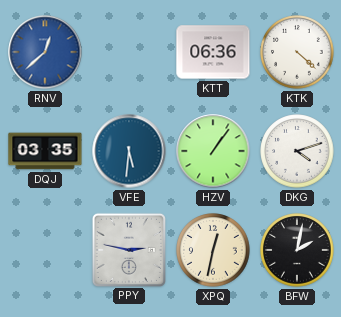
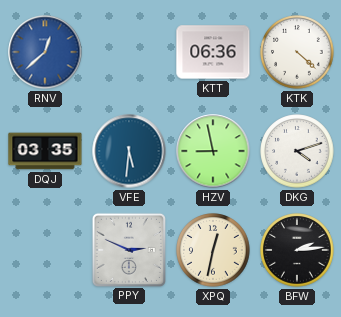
HZV: 1:06 -> 8:58 (213, 151)
PPY: 2:47 -> 2:49 (128, 249)
BFW: 2:02 -> 2:14 (297, 250)
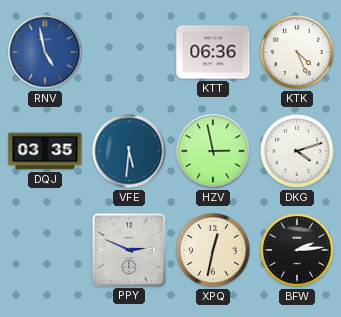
RNV: 12:38 -> 4:58 (45, 52)
KTK: 4:22 -> 4:26 (297, 52)
HZV: 8:58 -> 2:58 (213, 151)
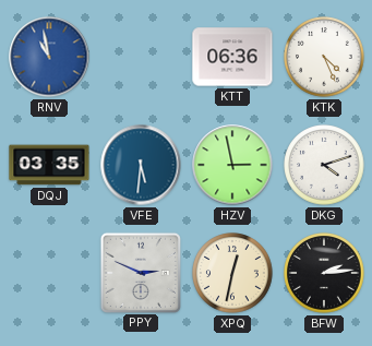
RNV: 4:58 -> 10:58 (49, 57)
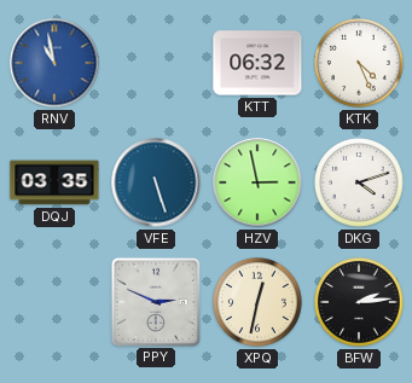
KTT: 06:36 -> 06:32 (257, 63)
VFE: 5:31 -> 5:27 (156, 182)
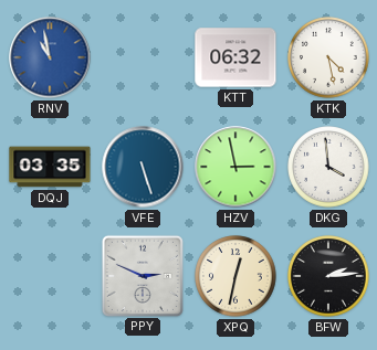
KTK: 4:26 -> 4:28 (328, 57)
DKG: 4:12 -> 3:59 (328, 167)
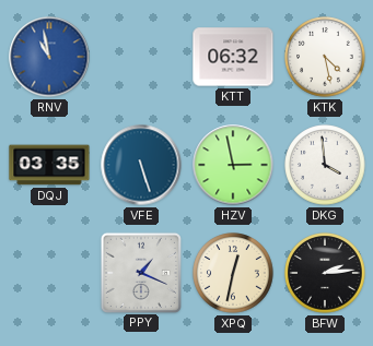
PPY: 2:49 -> 1:19 (140, 272)
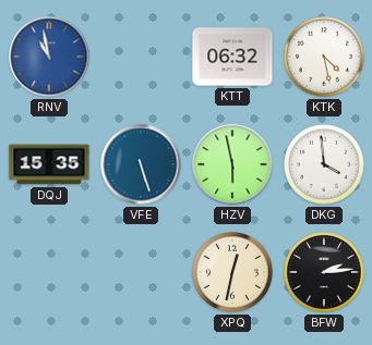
DQJ: 03:35 -> 15:35 (49, 164)
HZV: 2:58 -> 5:58 (232, 164)
PPY: 1:19 -> none (140, 272)
